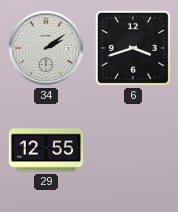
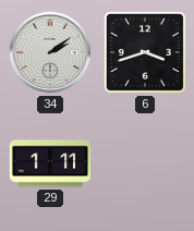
29: 12:55 -> 1:11 (50, 163)
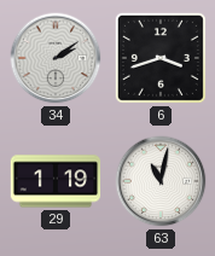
29: 1:11 -> 1:19 (56, 181)
63: none -> 11:02 (161, 181)
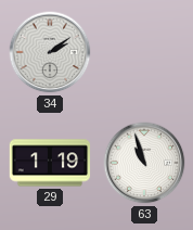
6: 3:42 -> none (161, 58)
63: 11:02 -> 10:57 (144, 163)
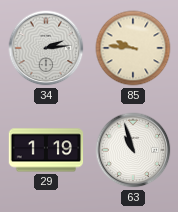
34: 2:09 -> 2:14 (46, 48)
85: none -> 9:46 (133, 48)
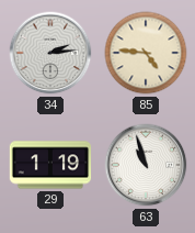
85: 9:46 -> 4:46 (146, 53)
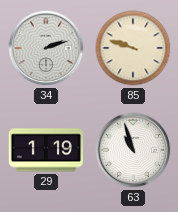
34: 2:14 -> 2:12 (46, 48)
85: 4:46 -> 9:48 (133, 48)
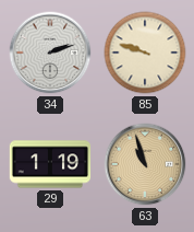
63 dial: white -> champagne (145, 164)
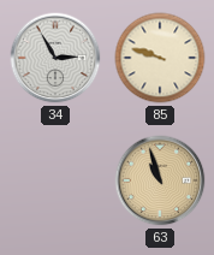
34: 2:12 -> 2:55 (55, 58)
29: 1:19 -> none (50, 164)
